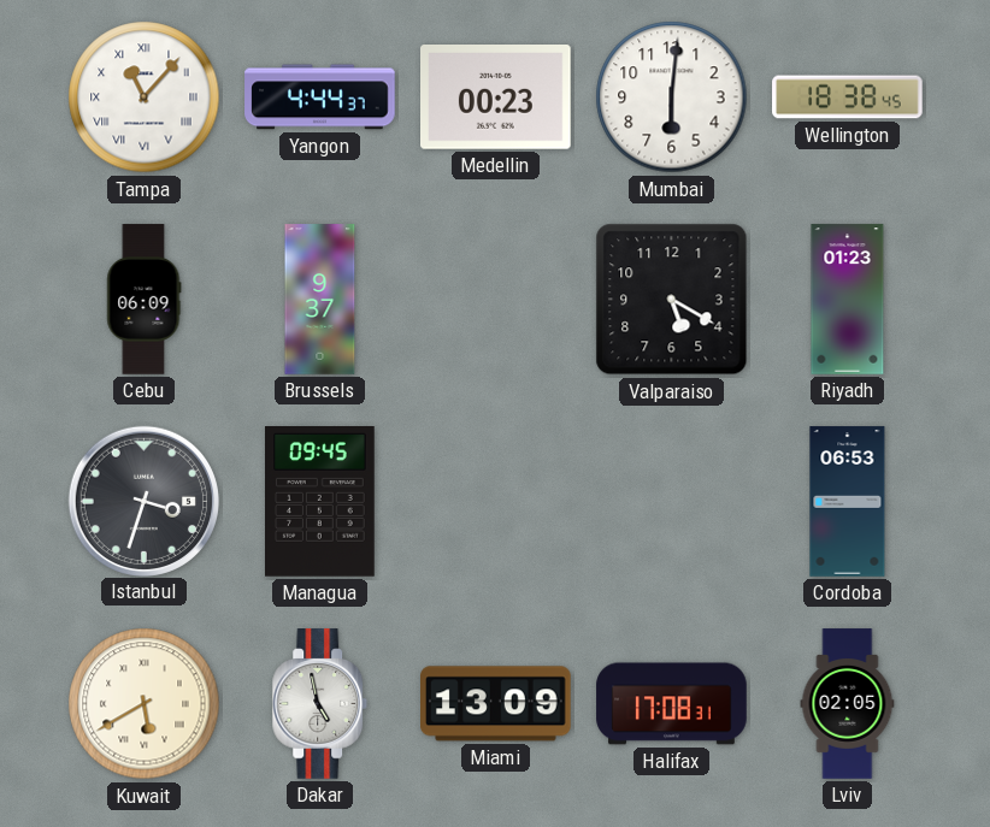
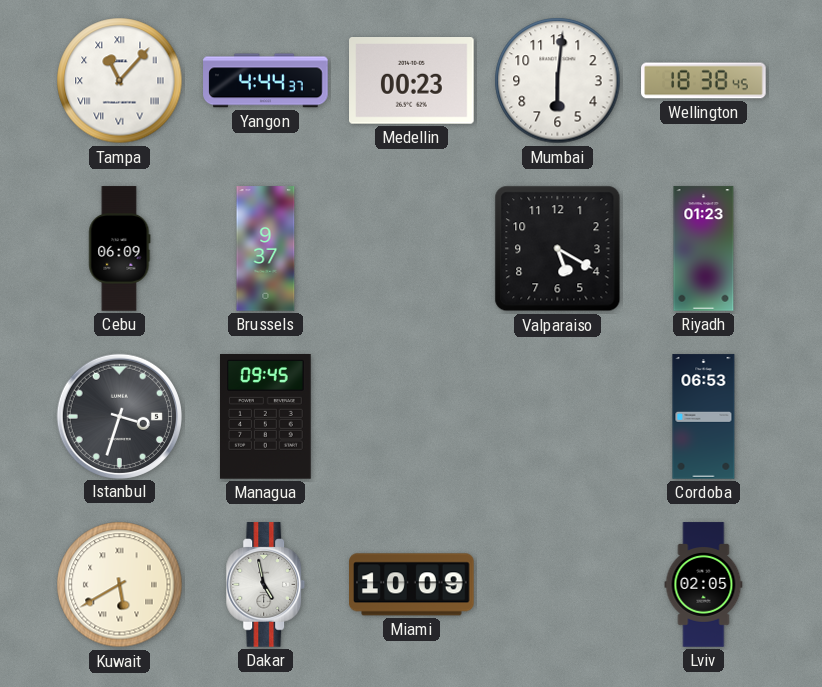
Miami: 13:09 -> 10:09 (412, 585)
Halifax: 17:08 -> none (672, 704)
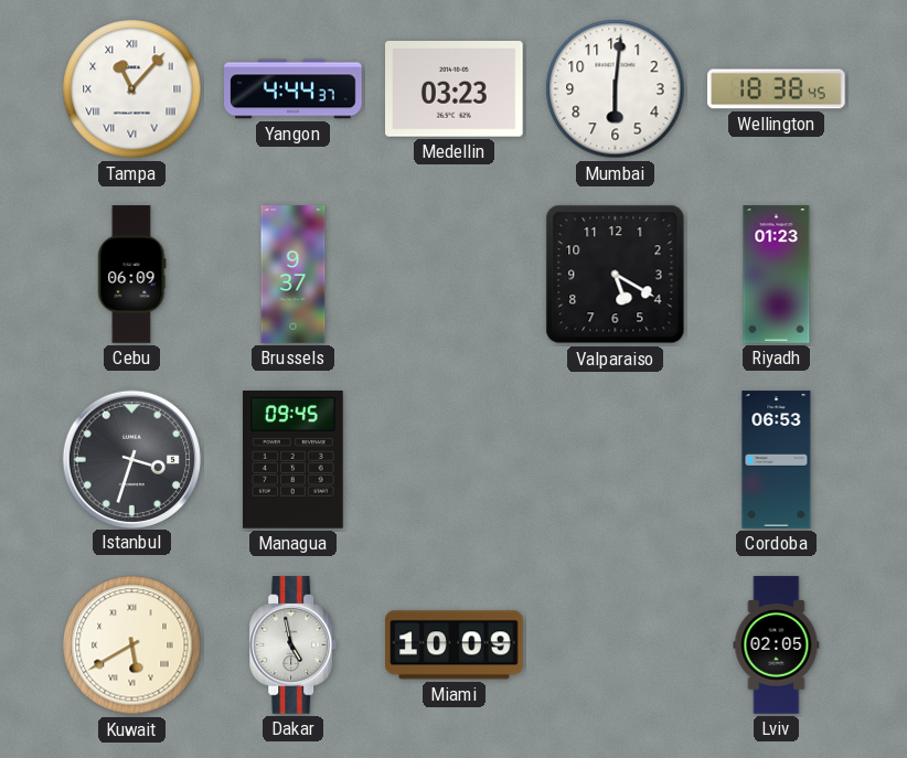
Medellin: 00:23 -> 03:23 (455, 89)
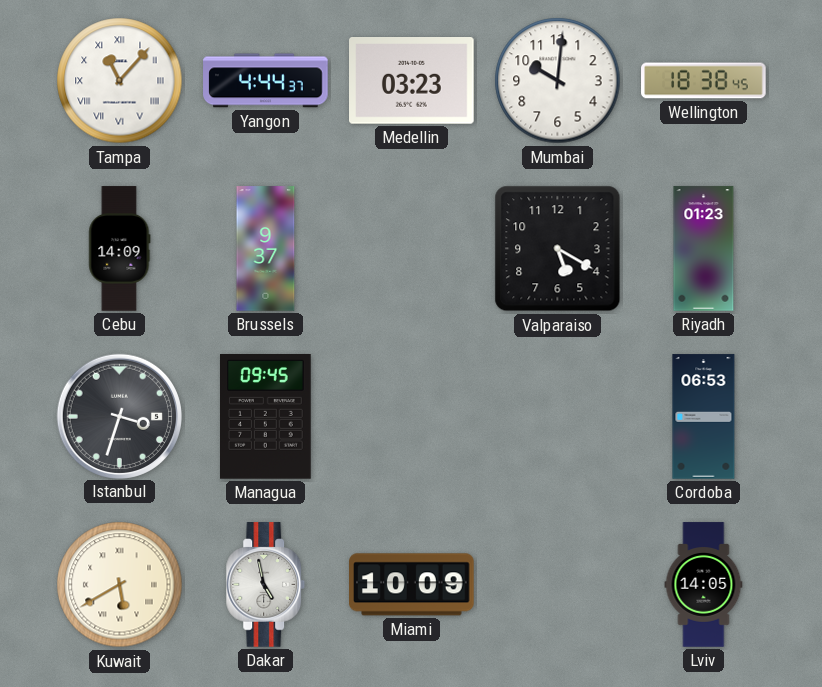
Mumbai: 6:01 -> 10:01 (558, 81)
Cebu: 06:09 -> 14:09 (120, 249)
Lviv: 02:05 -> 14:05 (704, 585)
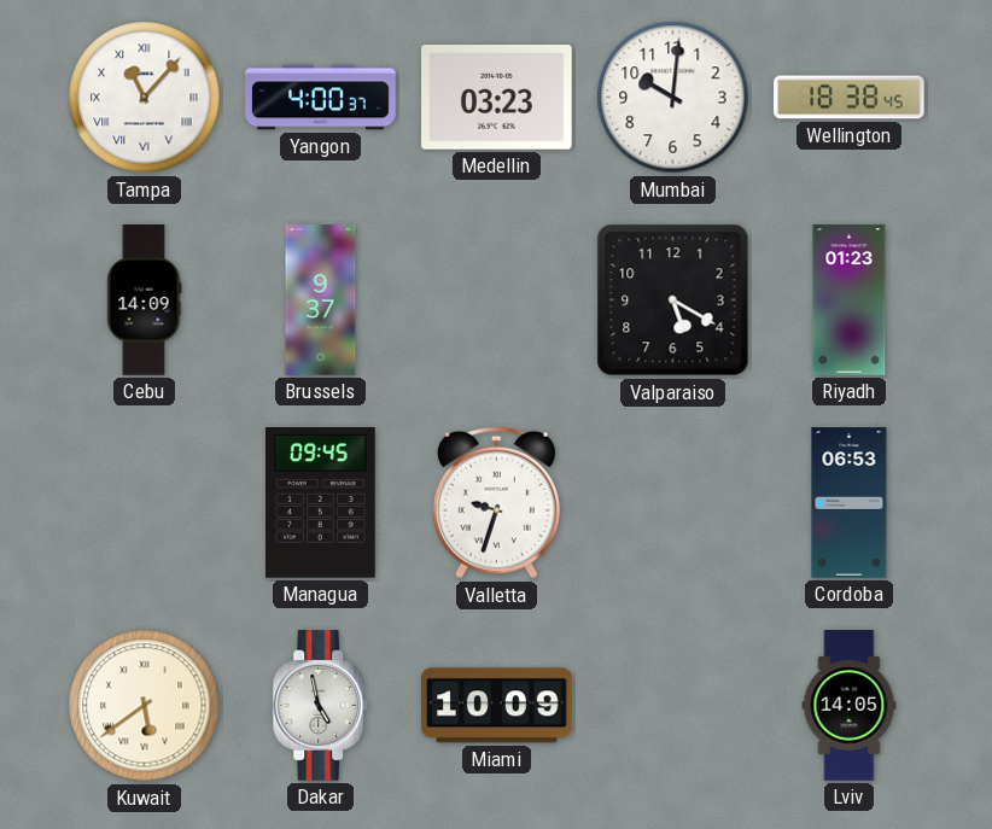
Yangon: 4:44 -> 4:00 (321, 98)
Istanbul: 3:33 -> none (119, 416)
Valletta: none -> 9:33 (496, 503)
Kuwait: 5:40 -> 5:39 (145, 706)
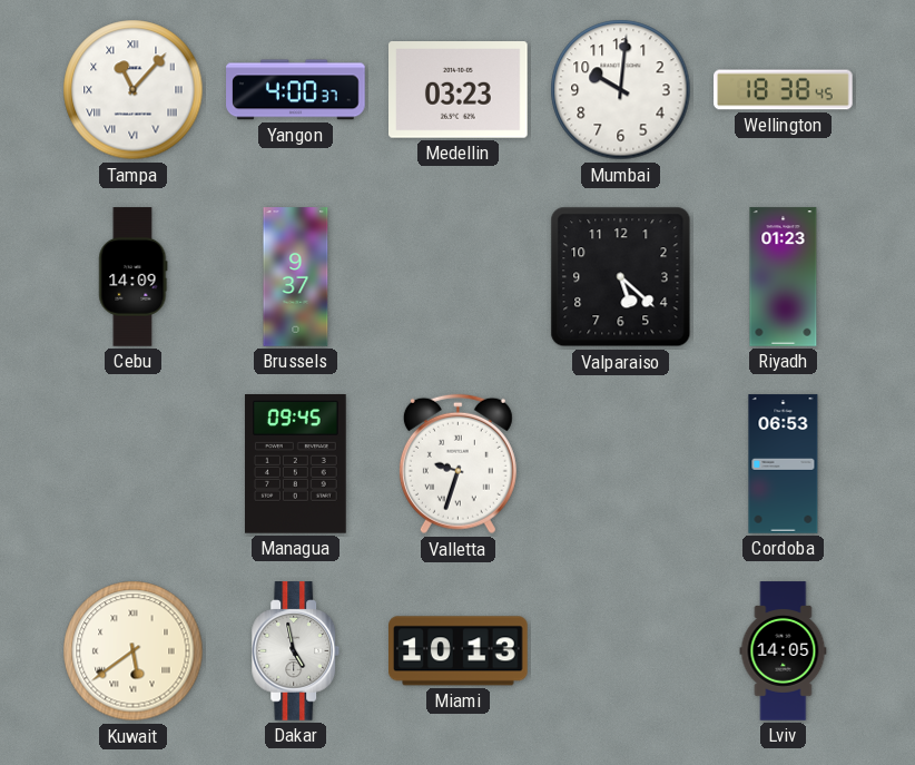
Valparaiso: 5:20 -> 5:22 (621, 277)
Miami: 10:09 -> 10:13 (459, 651)
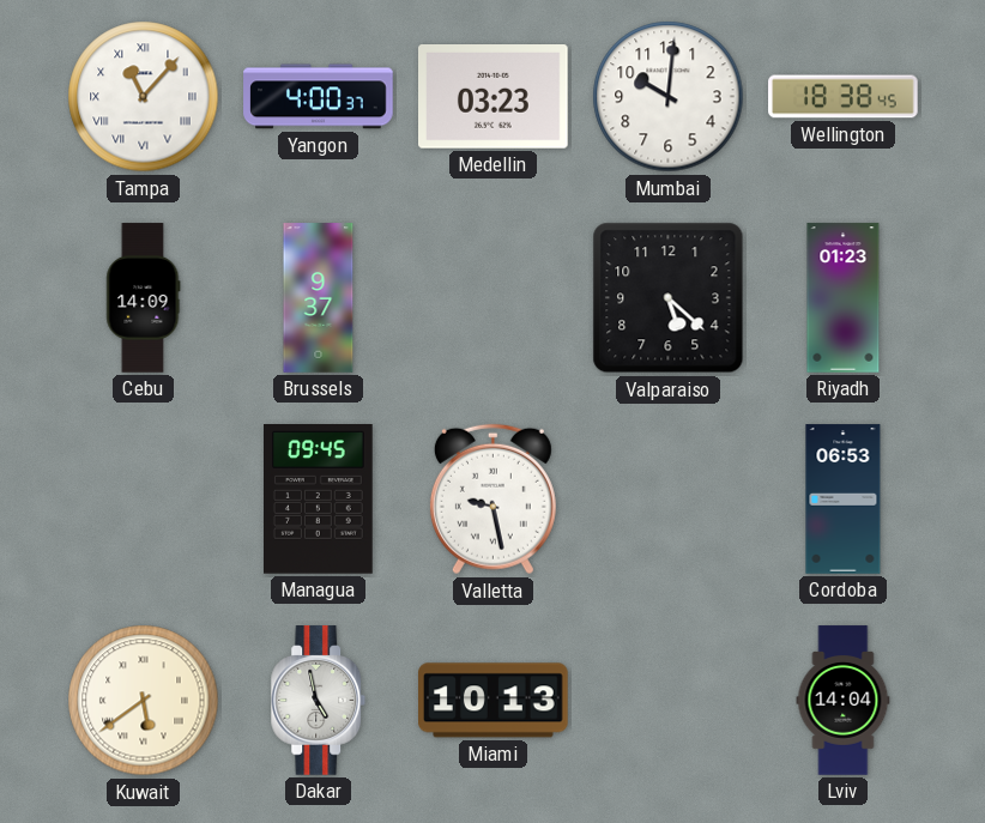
Valletta: 9:33 -> 9:28 (492, 500)
Lviv: 14:05 -> 14:04 (844, 701)
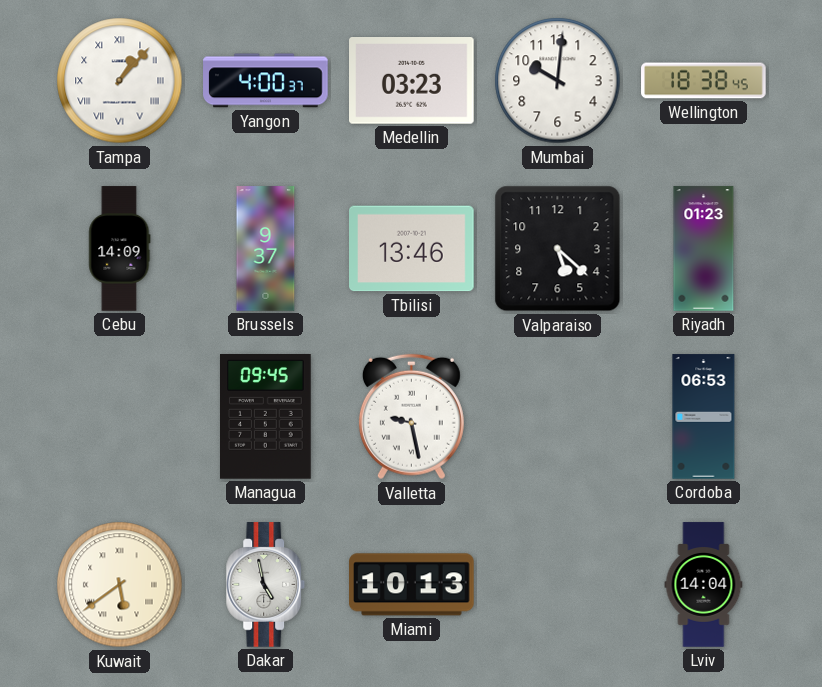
Tampa: 11:07 -> 1:07 (120, 81)
Tbilisi: none -> 13:46 (412, 249)
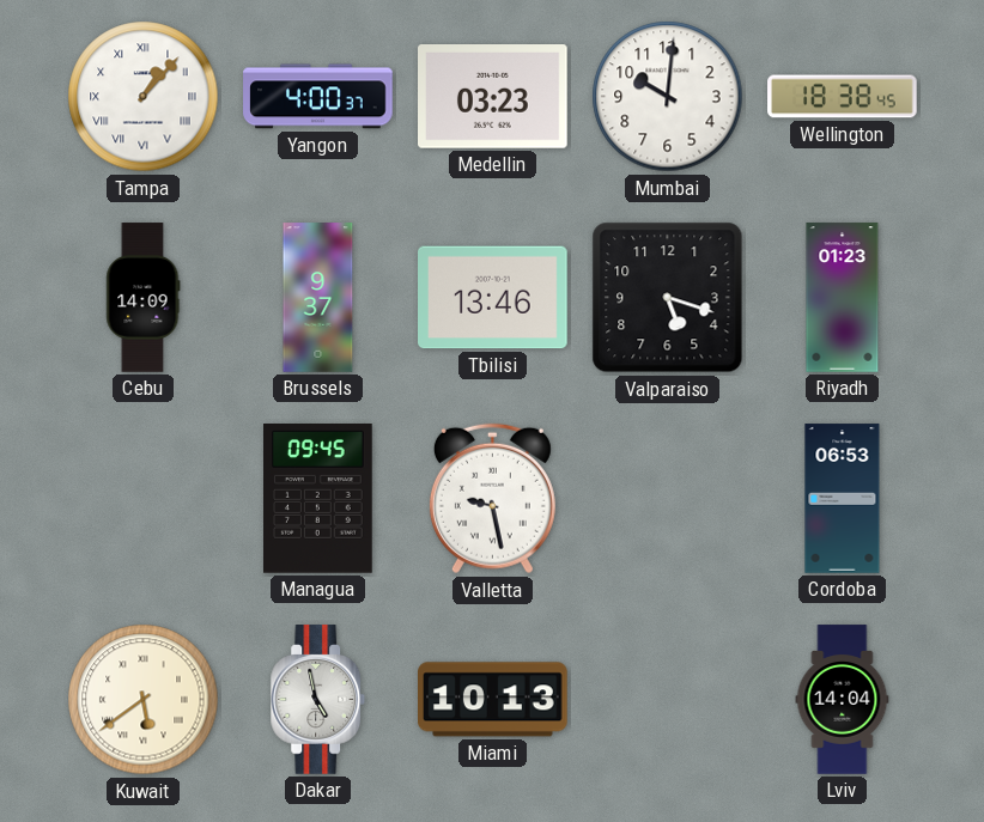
Valparaiso: 5:22 -> 5:18 (668, 298)
